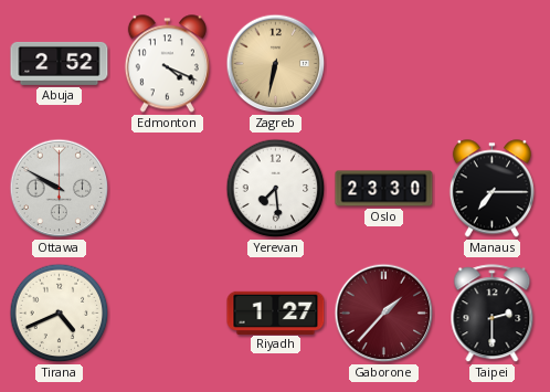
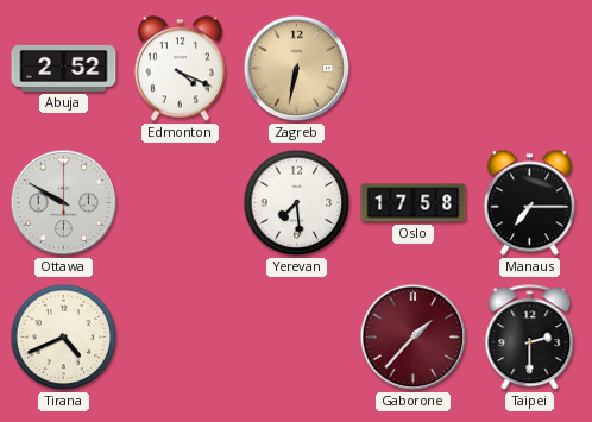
Oslo: 23:30 -> 17:58 (414, 203)
Riyadh: 1:27 -> none (276, 312)
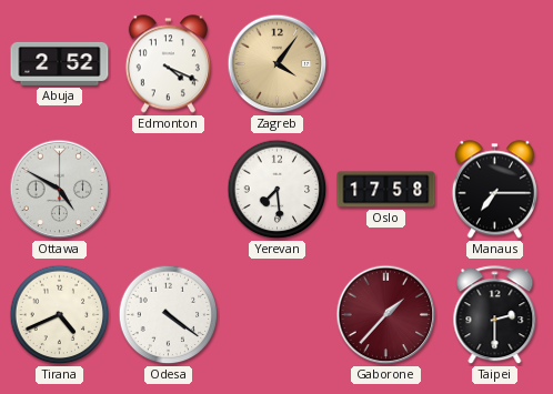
Zagreb: 6:32 -> 4:06 (278, 64)
Ottawa: 9:50 -> 4:50 (60, 190)
Odesa: none -> 4:21 (169, 315)
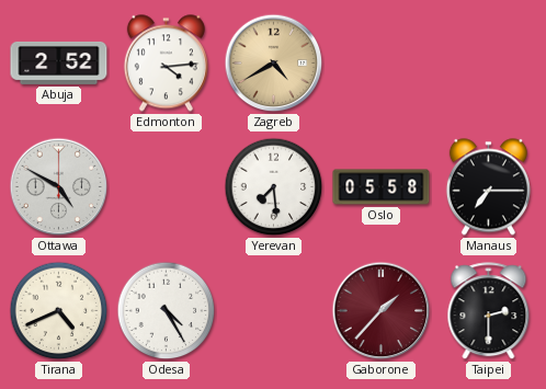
Edmonton: 4:19 -> 4:14 (166, 64)
Zagreb: 4:06 -> 4:40 (274, 64)
Oslo: 17:58 -> 05:58 (382, 187)
Odesa: 4:21 -> 4:25 (167, 311)
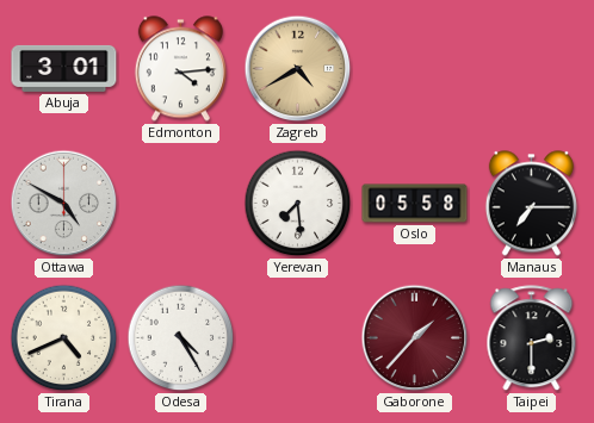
Abuja: 2:52 -> 3:01 (64, 68)
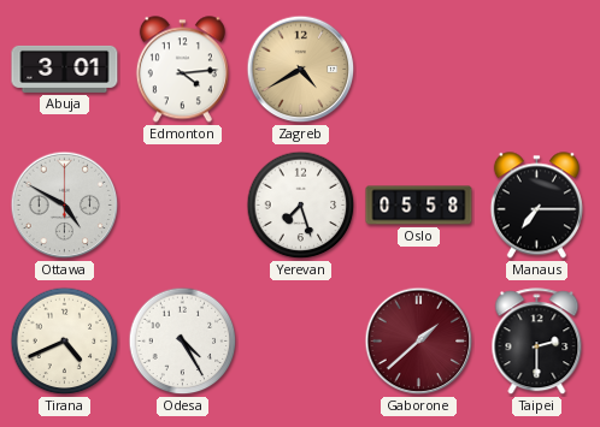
Yerevan: 7:29 -> 7:27 (301, 206)
Gaborone: 1:37 -> 1:38 (419, 342)
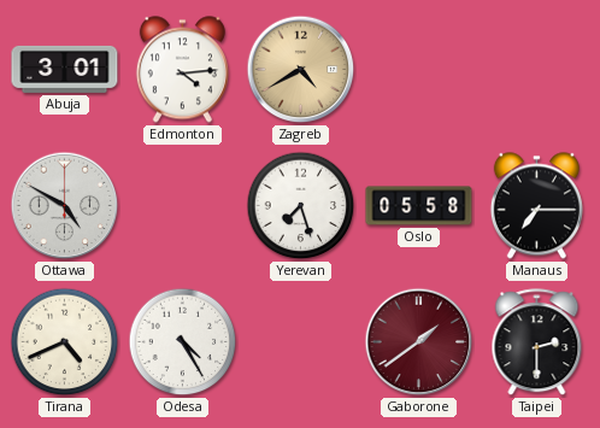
Gaborone: 1:38 -> 1:39 (419, 342)
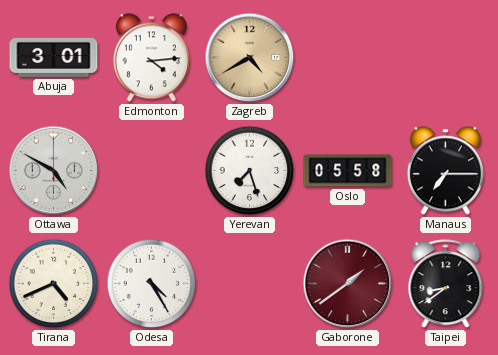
Taipei: 2:30 -> 8:39 (446, 284)
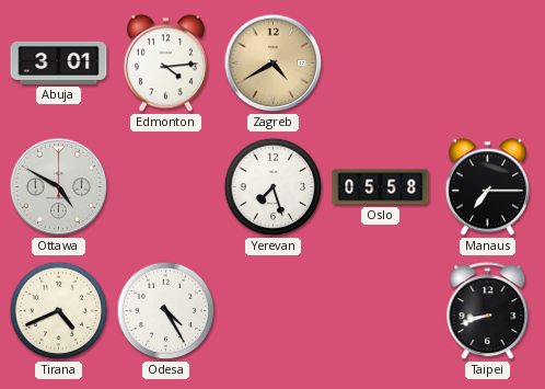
Gaborone: 1:39 -> none (348, 284)
Taipei: 8:39 -> 8:42 (488, 311)
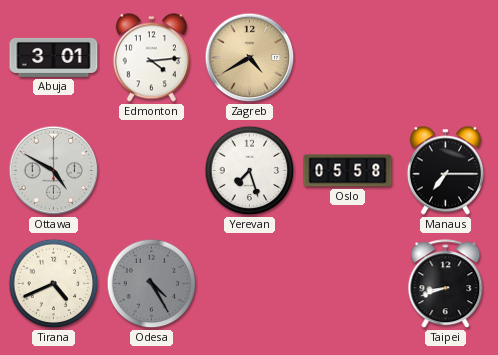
Odesa dial: white -> grey (152, 284)
